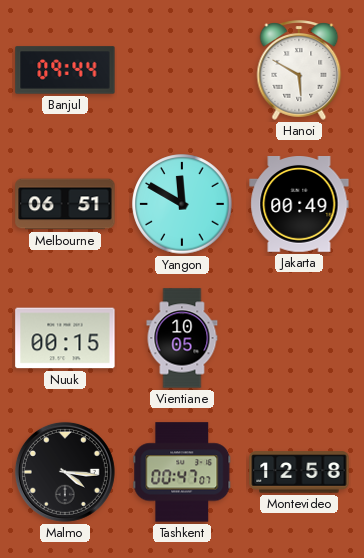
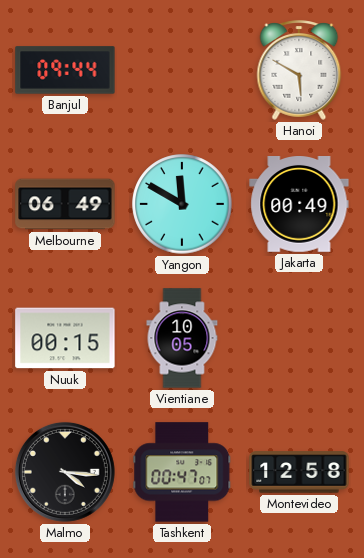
Melbourne: 06:51 -> 06:49 (65, 204)
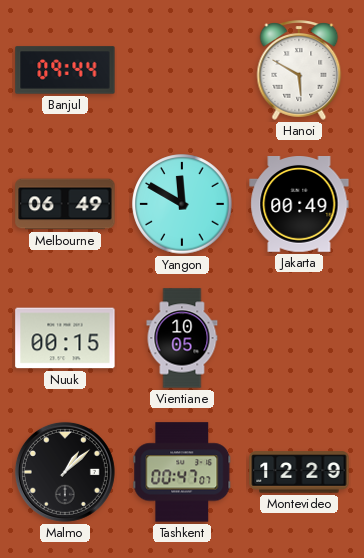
Malmo: 4:16 -> 1:08 (65, 472)
Montevideo: 12:58 -> 12:29 (299, 472)
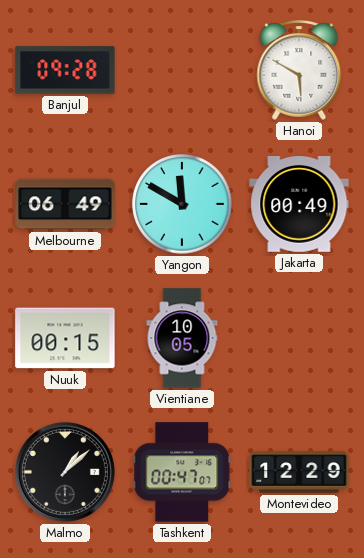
Banjul: 09:44 -> 09:28 (65, 70)
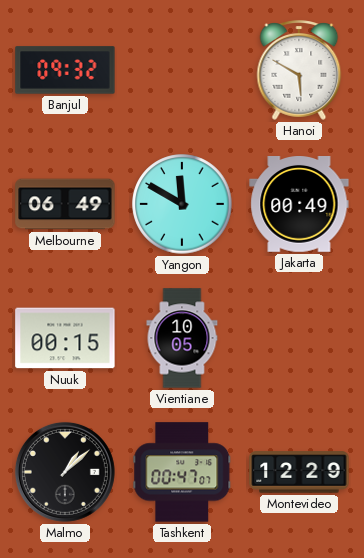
Banjul: 09:28 -> 09:32 (65, 70)
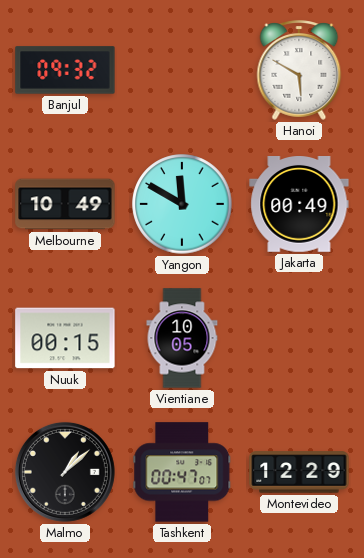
Melbourne: 06:49 -> 10:49 (65, 204)
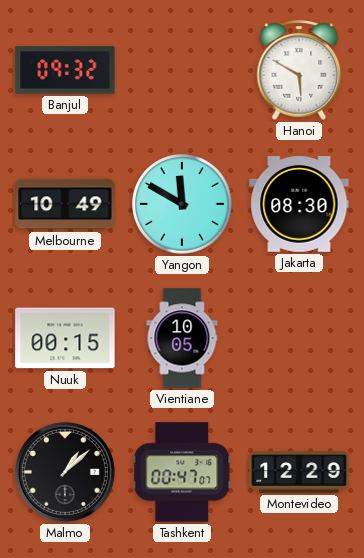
Jakarta: 00:49 -> 08:30 (299, 205)
